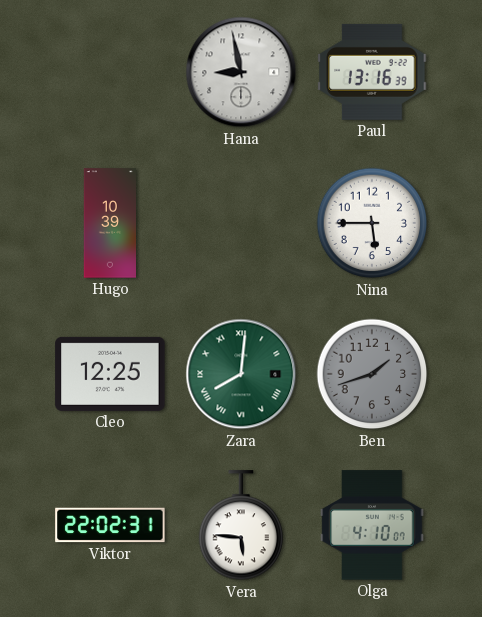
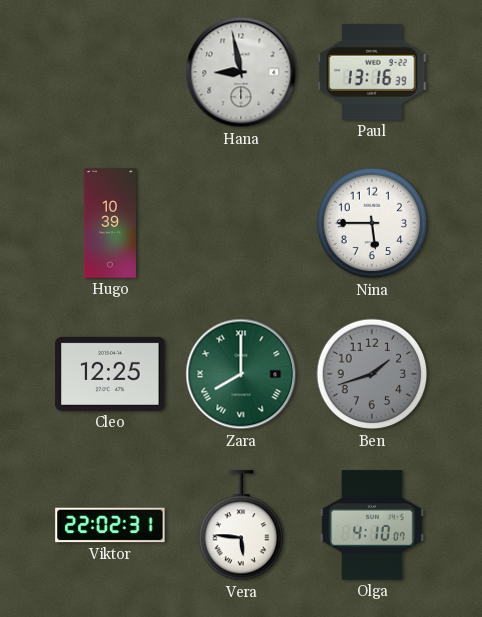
Zara: 8:01 -> 8:00 (241, 374)
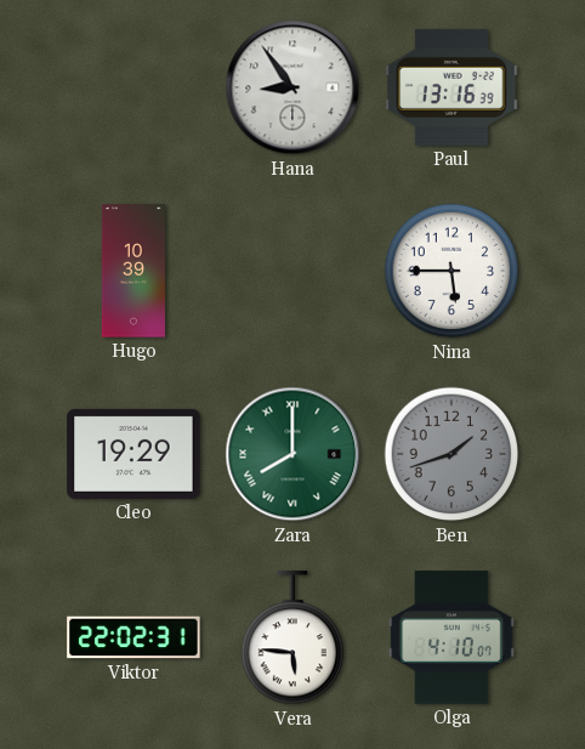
Hana: 8:58 -> 8:54 (292, 87)
Cleo: 12:25 -> 19:29 (134, 454)
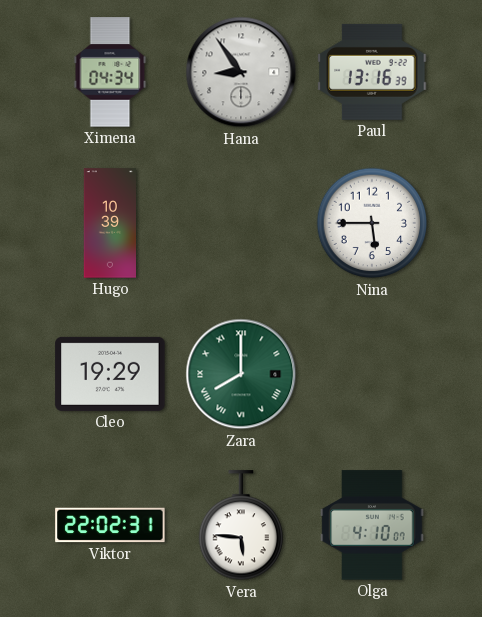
Ximena: none -> 04:34 (110, 72)
Ben: 1:42 -> none (451, 454)
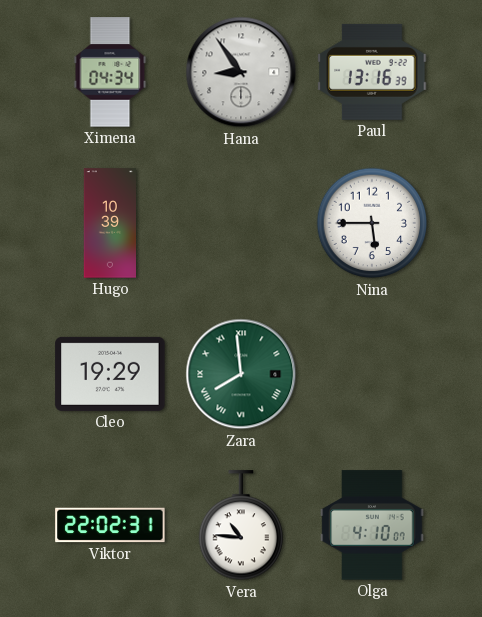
Zara: 8:00 -> 7:59 (241, 374)
Vera: 5:46 -> 10:46 (241, 526)
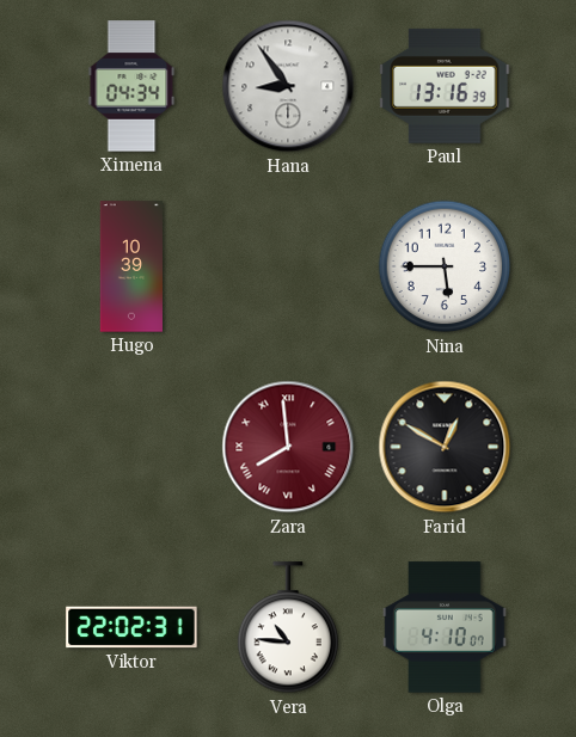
Cleo: 19:29 -> none (110, 374)
Zara dial: green -> burgundy (288, 447)
Farid: none -> 12:50 (445, 447)
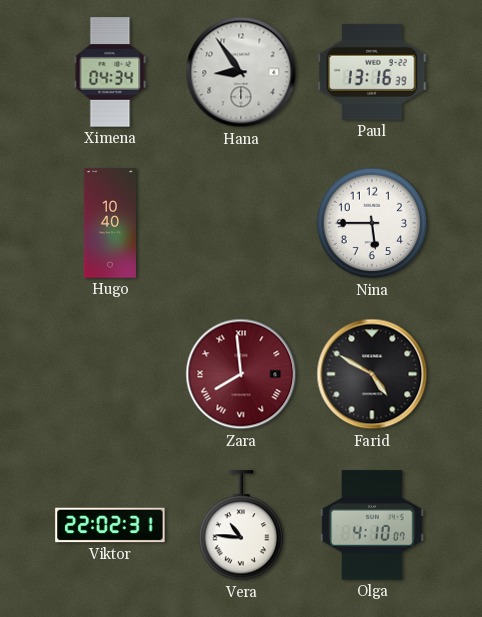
Hugo: 10:39 -> 10:40 (109, 223)
Farid: 12:50 -> 4:50 (372, 374)
